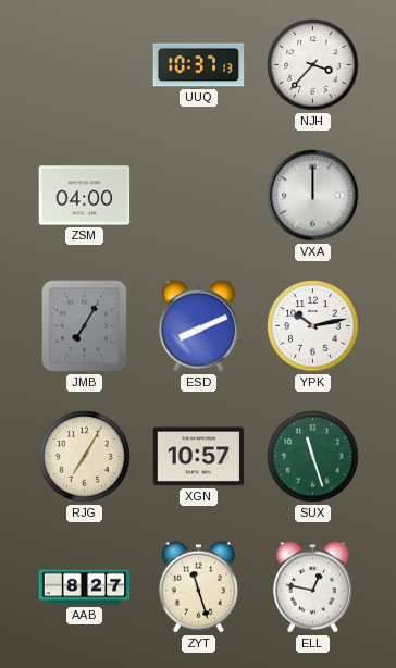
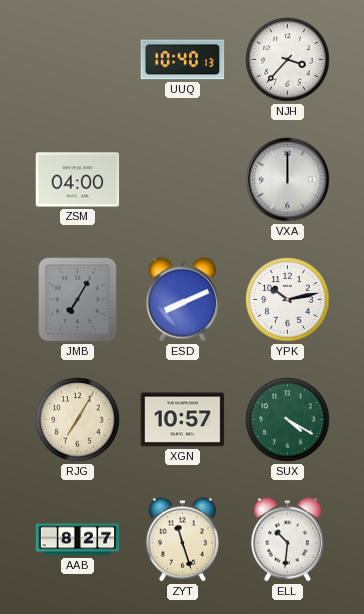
UUQ: 10:37 -> 10:40 (183, 60)
SUX: 11:27 -> 4:20 (288, 420)
ELL: 12:47 -> 10:31 (287, 540)
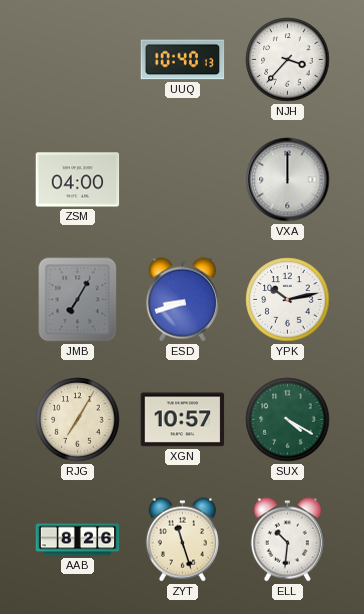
ESD: 8:11 -> 8:42 (182, 300)
AAB: 8:27 -> 8:26 (78, 540)
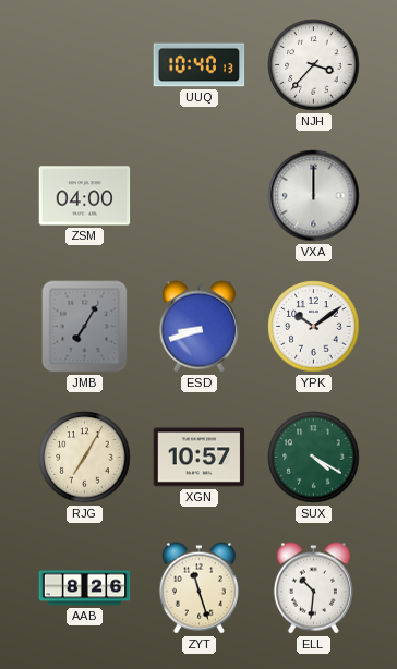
YPK: 10:13 -> 10:09 (314, 327)
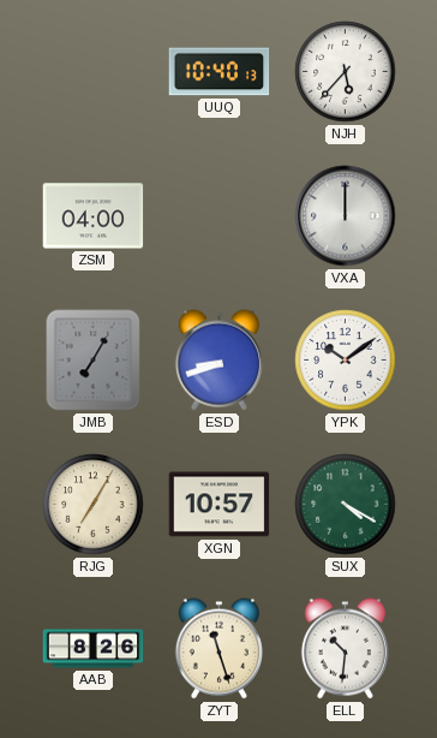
NJH: 3:37 -> 5:37 (346, 72)
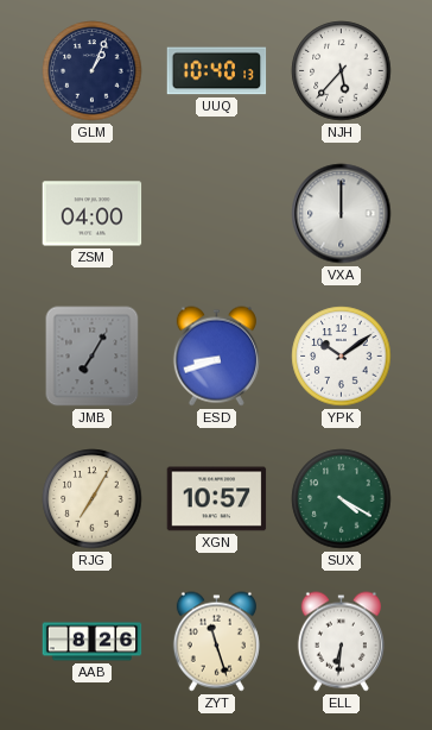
GLM: none -> 1:04 (93, 71)
ELL: 10:31 -> 6:31 (341, 642)
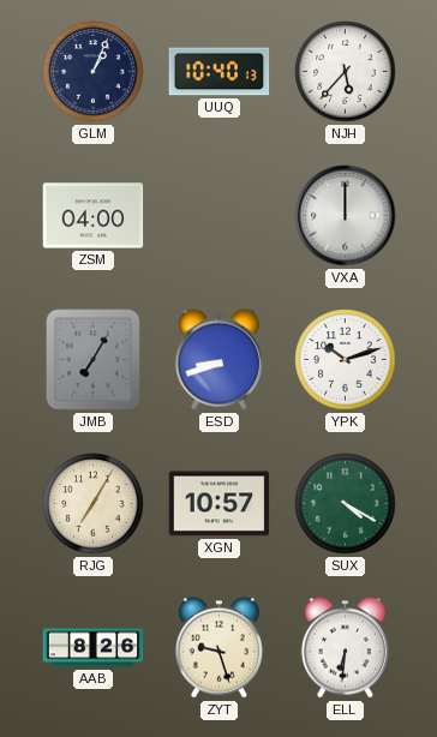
YPK: 10:09 -> 10:12 (346, 360)
ZYT: 11:27 -> 9:27 (218, 648)
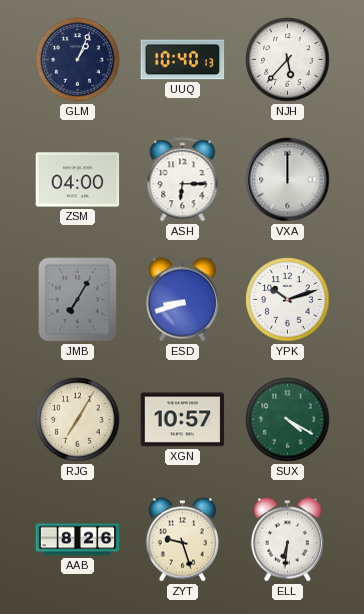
ASH: none -> 6:15 (183, 180)
